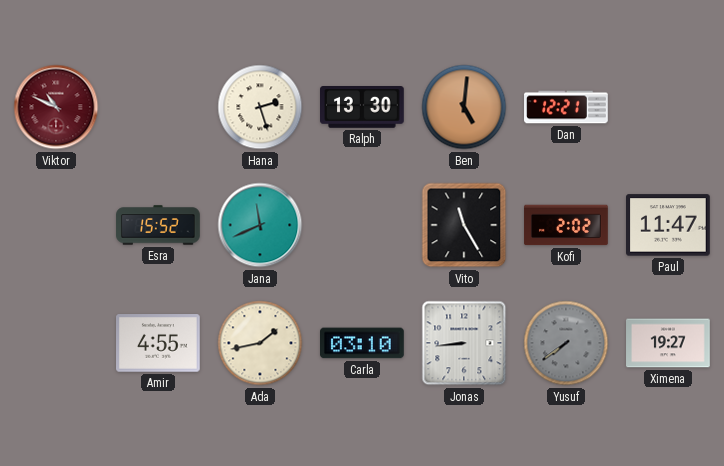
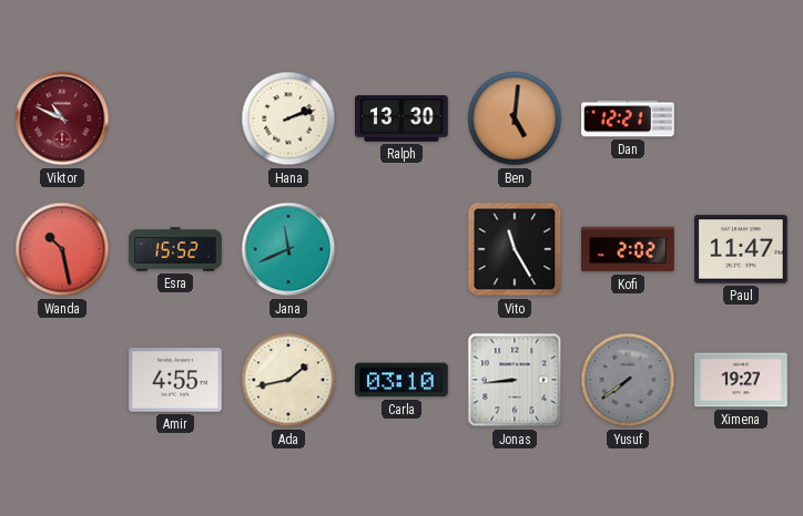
Hana: 2:27 -> 2:12 (288, 118)
Wanda: none -> 10:28 (62, 249)
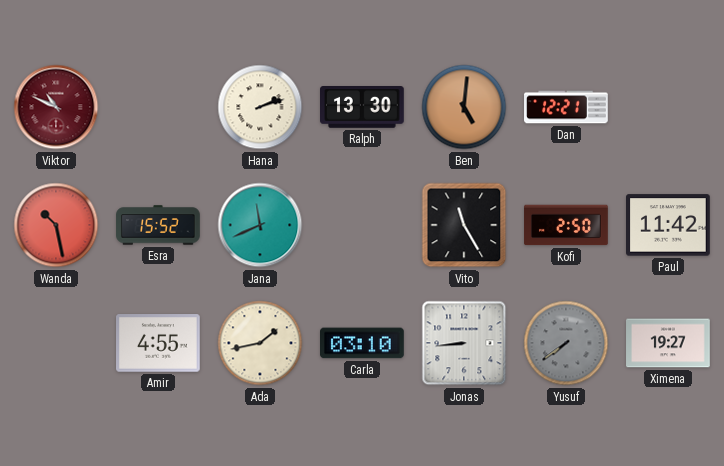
Kofi: 2:02 -> 2:50 (566, 225)
Paul: 11:47 -> 11:42 (669, 225)
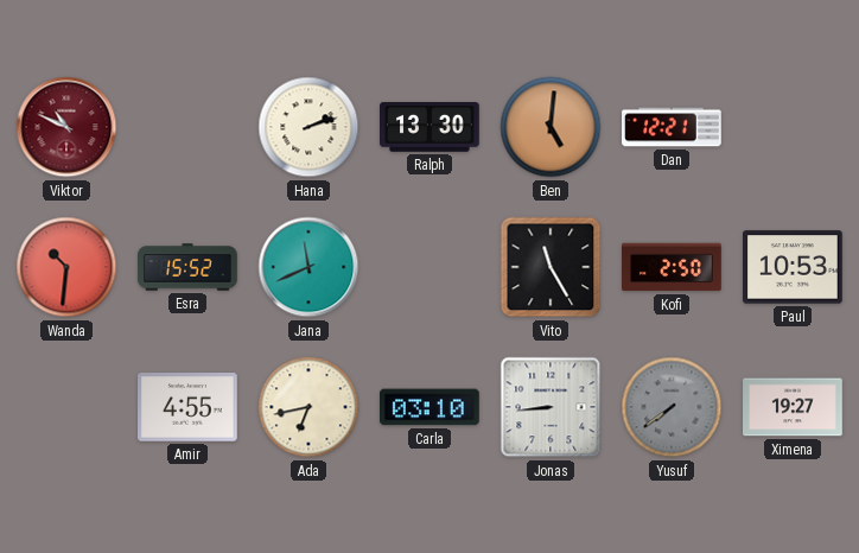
Wanda: 10:28 -> 10:31 (66, 267)
Paul: 11:42 -> 10:53 (794, 267)
Ada: 1:43 -> 6:43 (308, 407)
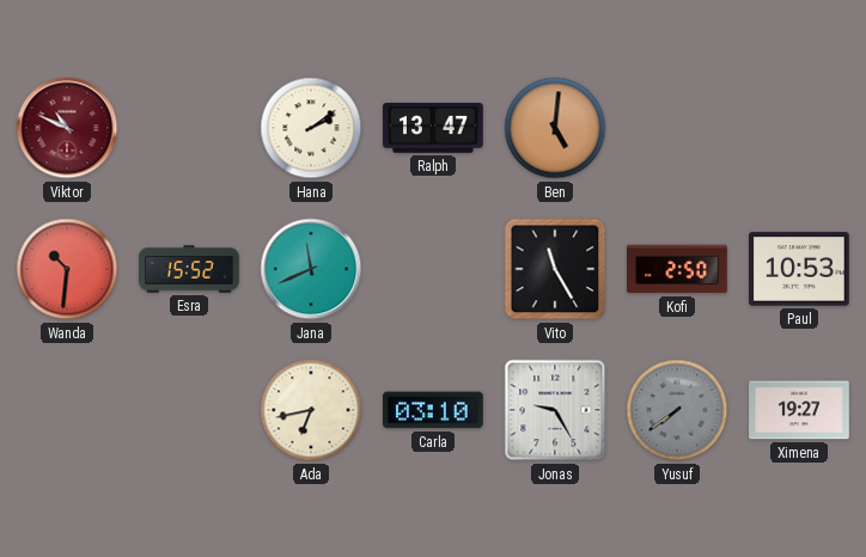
Hana: 2:12 -> 2:09 (311, 128)
Ralph: 13:30 -> 13:47 (434, 129)
Dan: 12:21 -> none (672, 127)
Amir: 4:55 -> none (189, 407)
Jonas: 8:44 -> 9:25 (555, 410)
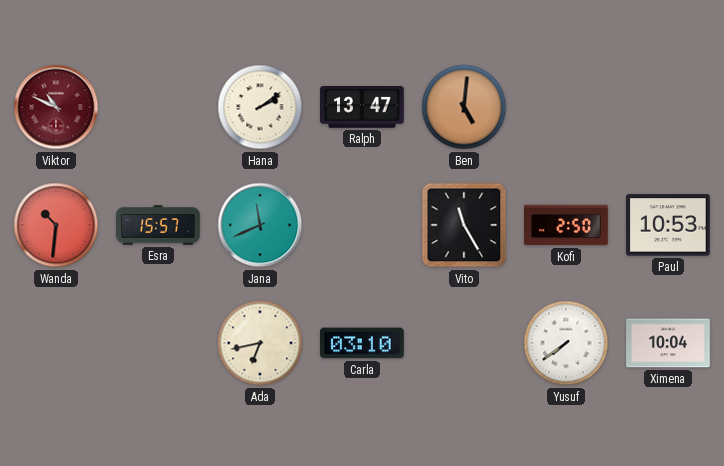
Esra: 15:52 -> 15:57 (158, 225)
Jonas: 9:25 -> none (555, 410)
Yusuf dial: grey -> white (566, 343)
Ximena: 19:27 -> 10:04 (668, 343)
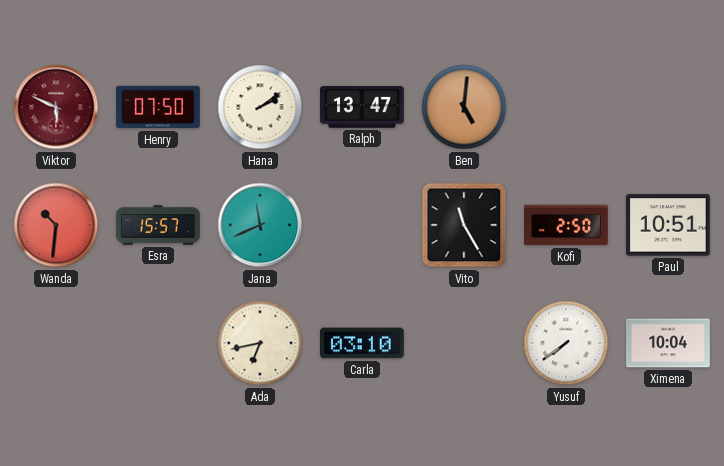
Viktor: 10:49 -> 5:49 (56, 107)
Henry: none -> 07:50 (158, 107)
Paul: 10:53 -> 10:51 (669, 225)
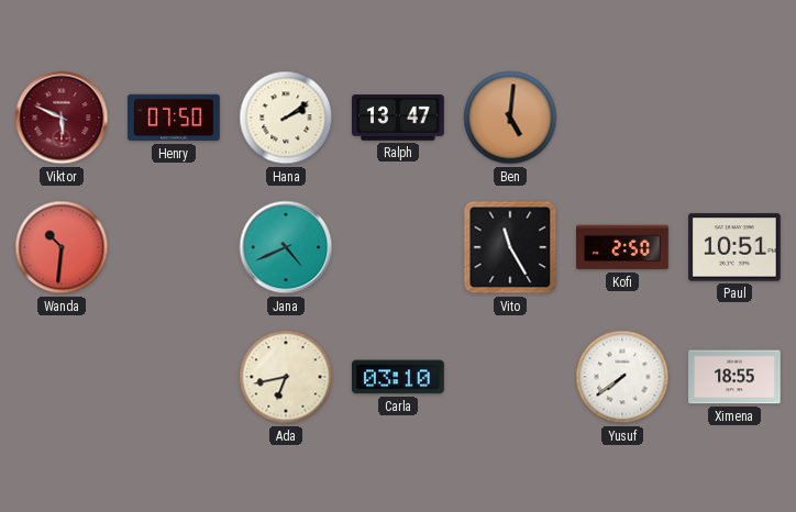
Esra: 15:57 -> none (158, 225)
Jana: 11:41 -> 4:41 (286, 247)
Ximena: 10:04 -> 18:55 (734, 377)
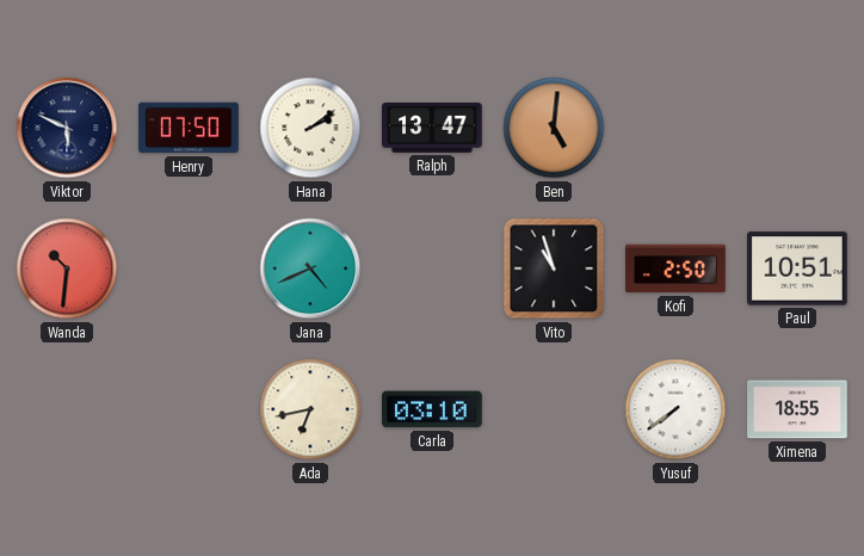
Viktor dial: burgundy -> navy (67, 128)
Vito: 11:25 -> 10:57 (554, 268)
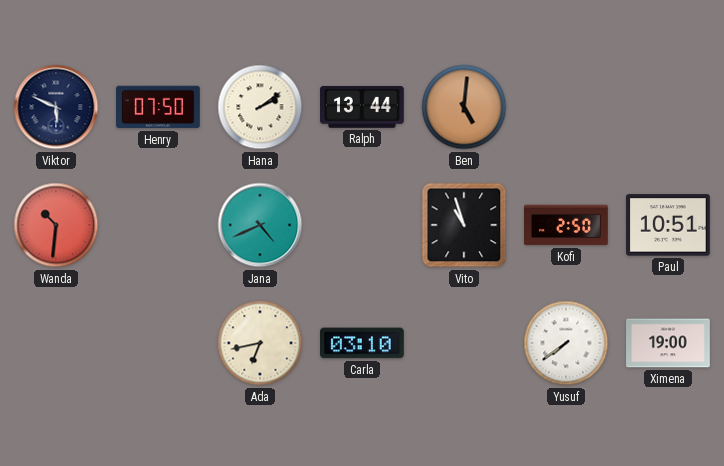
Ralph: 13:47 -> 13:44 (363, 108)
Ximena: 18:55 -> 19:00 (668, 343)
